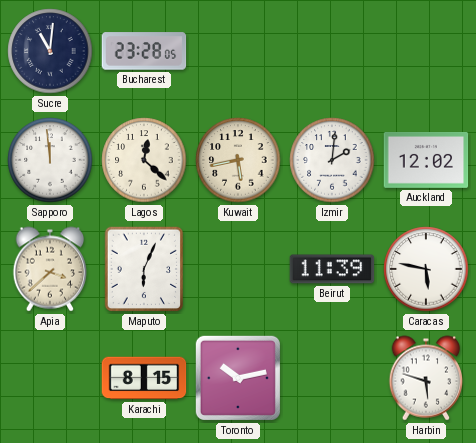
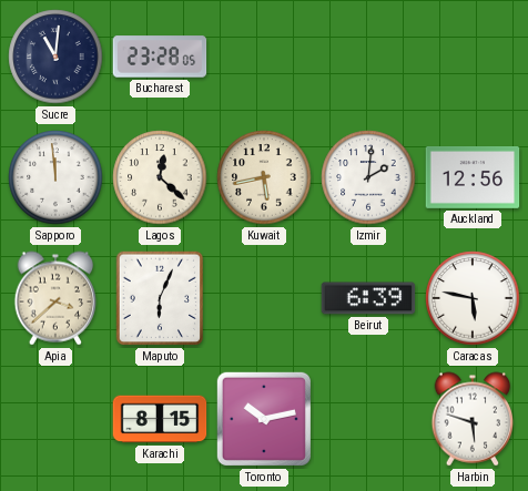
Auckland: 12:02 -> 12:56 (473, 178)
Beirut: 11:39 -> 6:39 (368, 298)
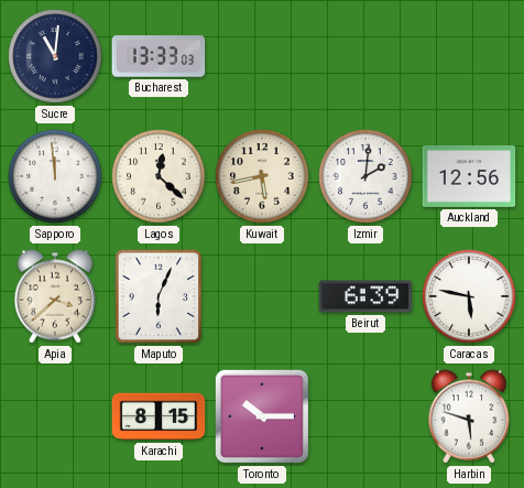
Bucharest: 23:28 -> 13:33 (159, 56)
Toronto: 10:13 -> 10:15 (262, 416)
